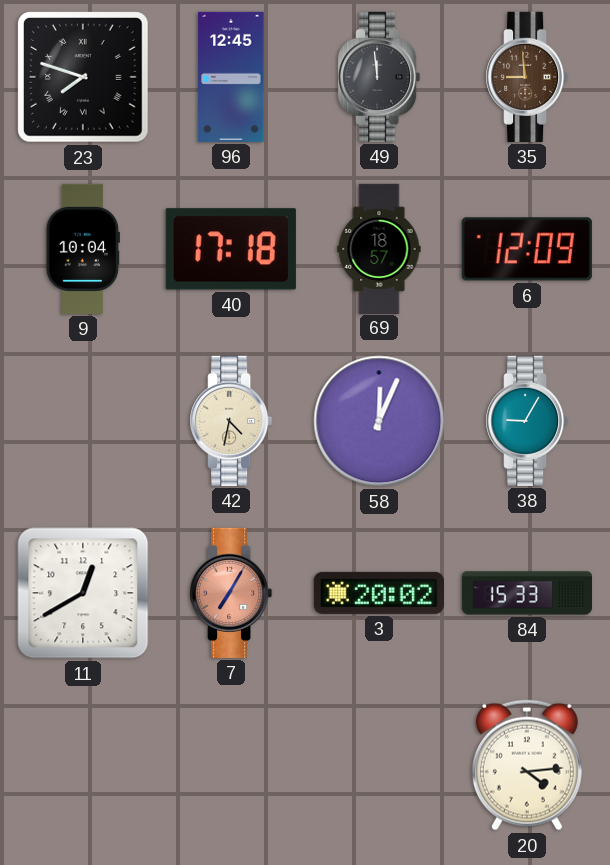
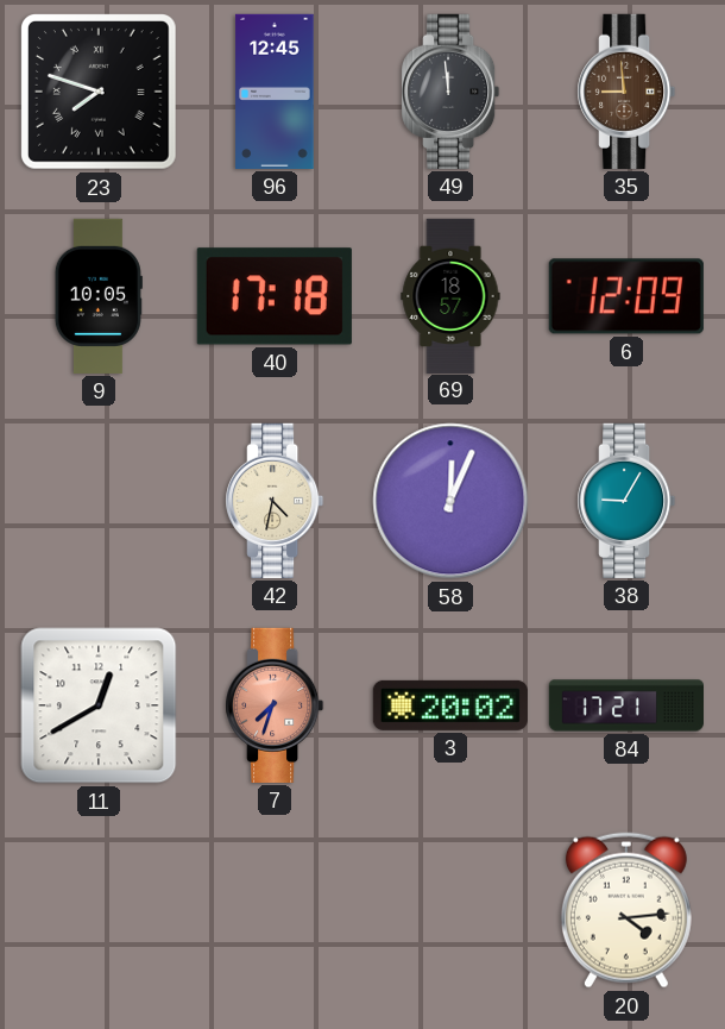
9: 10:04 -> 10:05 (99, 296)
7: 7:05 -> 7:33 (275, 705)
84: 15:33 -> 17:21 (625, 705)
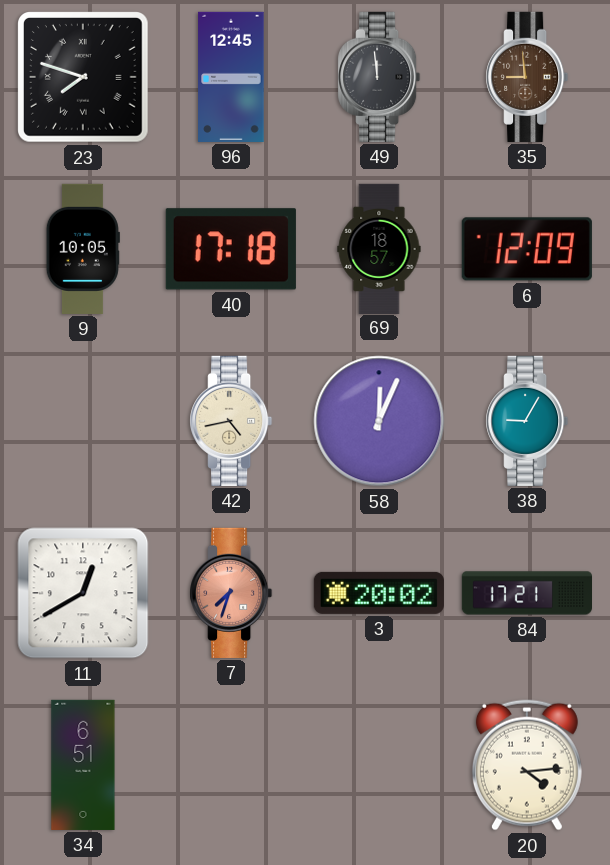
42: 4:32 -> 4:43 (231, 421)
34: none -> 6:51 (83, 765)
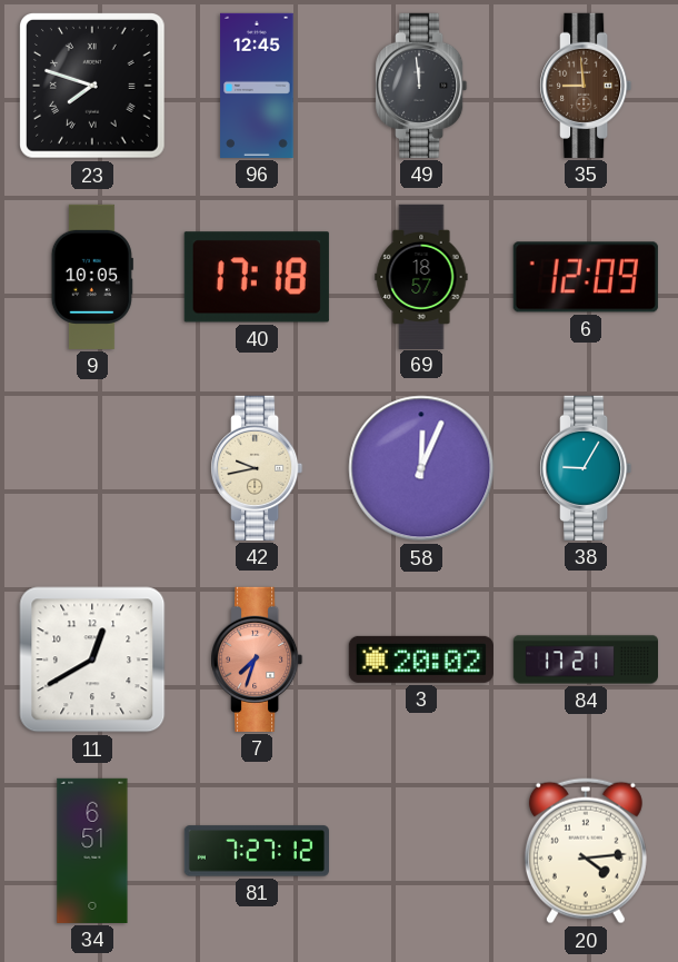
42: 4:43 -> 9:43 (257, 468)
81: none -> 7:27 (257, 851)
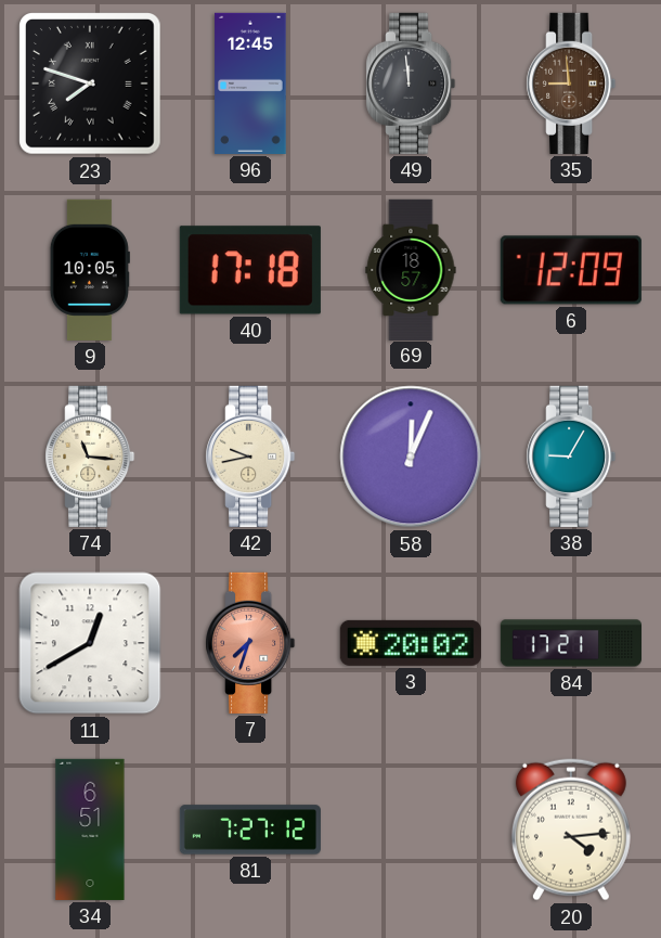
74: none -> 11:16 (90, 457)
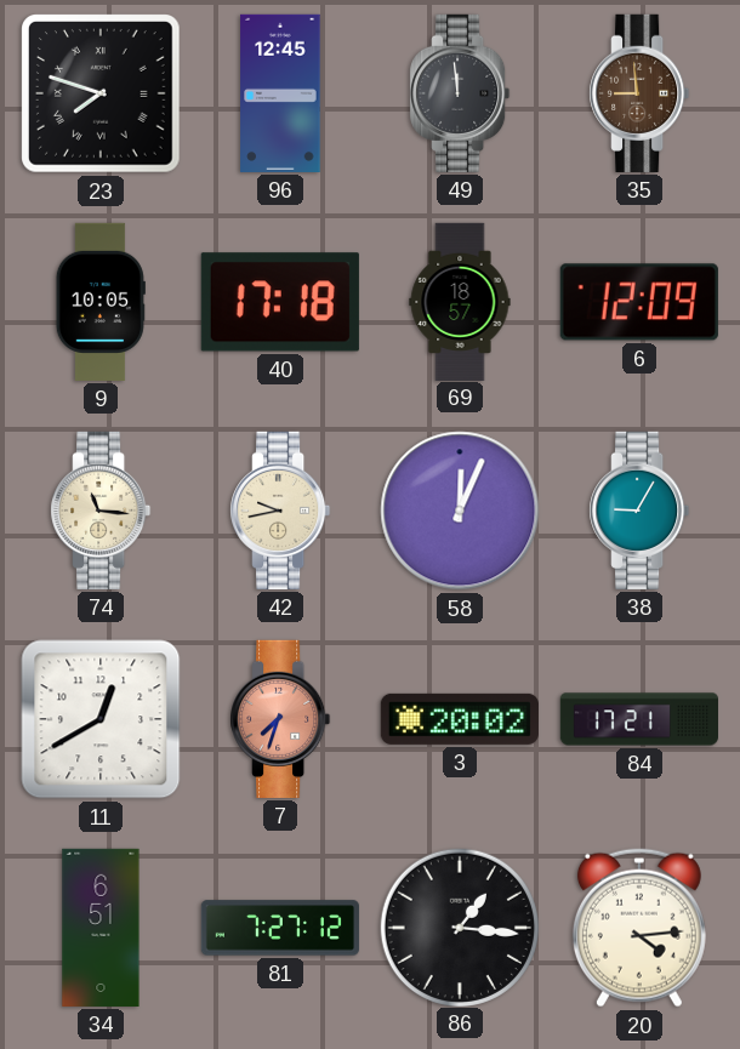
86: none -> 1:16 (459, 927)
